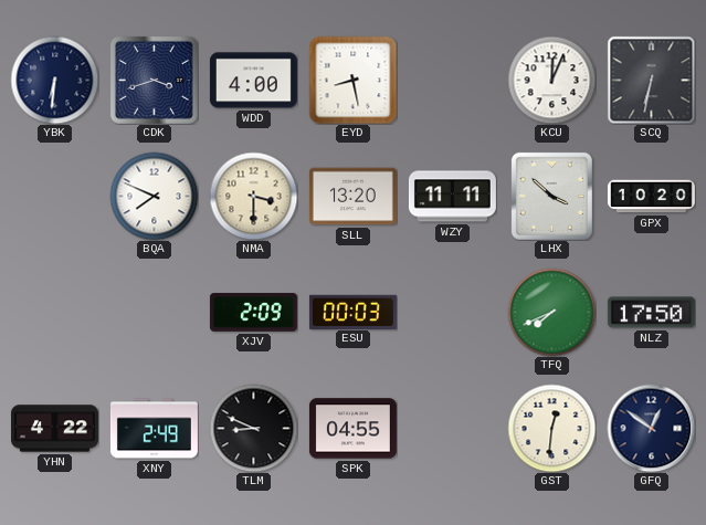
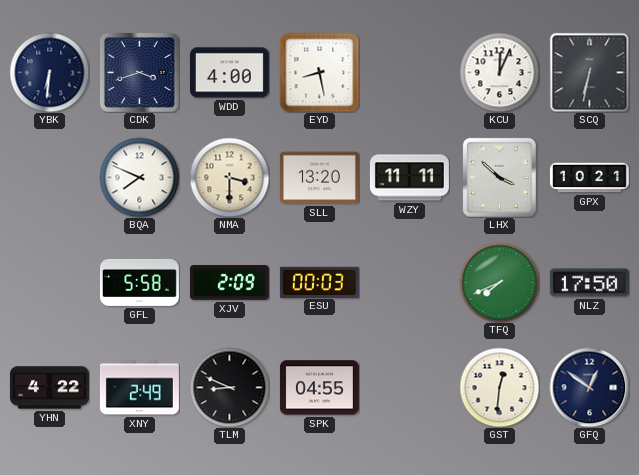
GPX: 10:20 -> 10:21 (589, 178)
GFL: none -> 5:58 (139, 282)
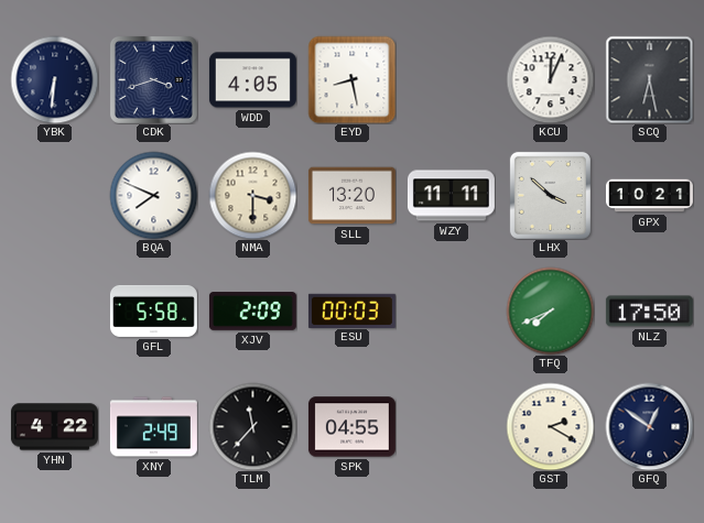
WDD: 4:00 -> 4:05 (252, 80)
SCQ: 6:32 -> 6:28 (649, 79)
TLM: 8:49 -> 11:37 (252, 426)
GST: 12:31 -> 2:20 (550, 426)
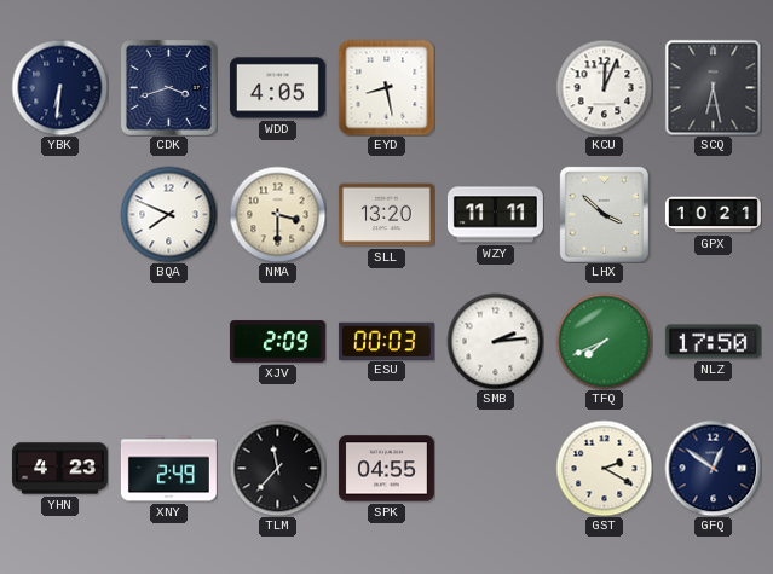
GFL: 5:58 -> none (153, 310)
SMB: none -> 2:14 (495, 341)
YHN: 4:22 -> 4:23 (59, 469)
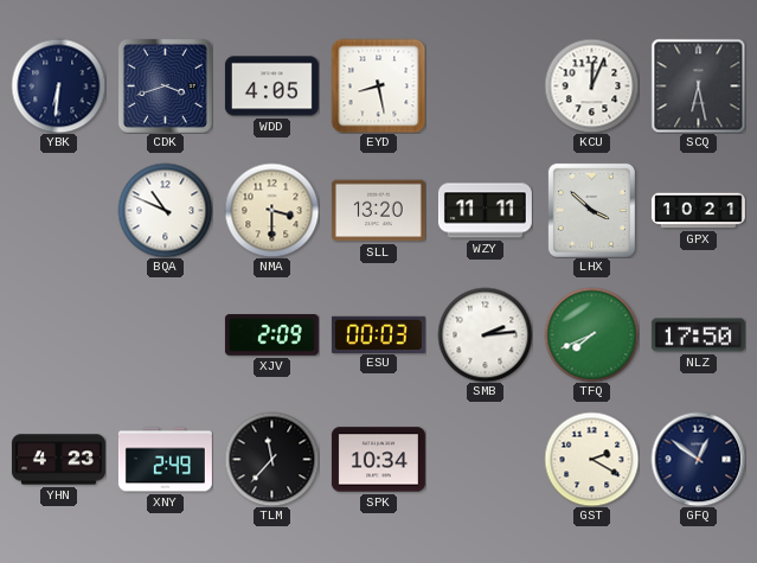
BQA: 7:49 -> 10:49 (165, 210)
SPK: 04:55 -> 10:34 (378, 460)
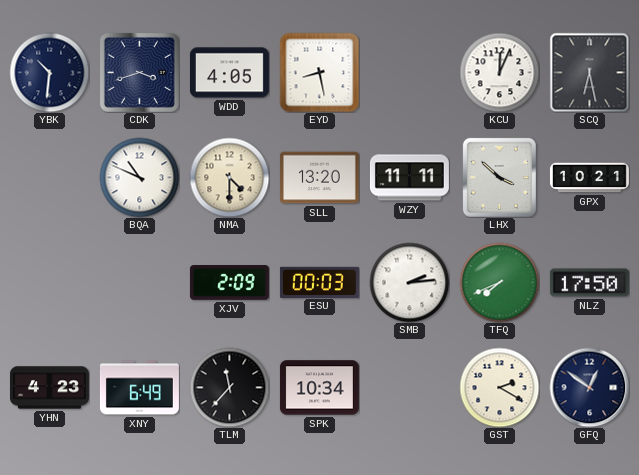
YBK: 6:31 -> 10:31 (49, 72)
NMA: 3:30 -> 4:30 (229, 177)
XNY: 2:49 -> 6:49 (139, 388)
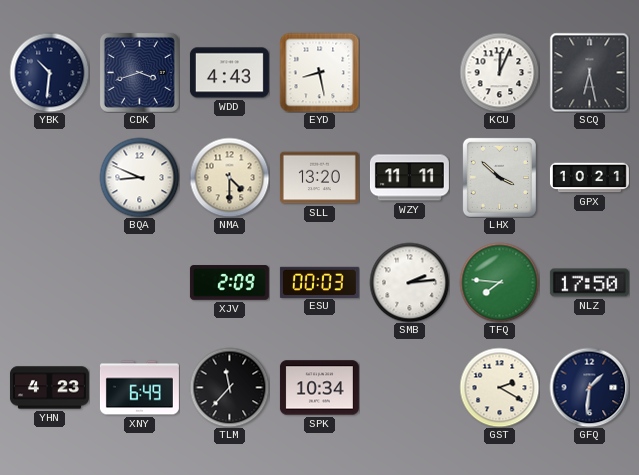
WDD: 4:05 -> 4:43 (229, 73)
BQA: 10:49 -> 8:49 (139, 177)
TFQ: 7:41 -> 7:46 (499, 282)
GFQ: 12:51 -> 1:31 (589, 387)
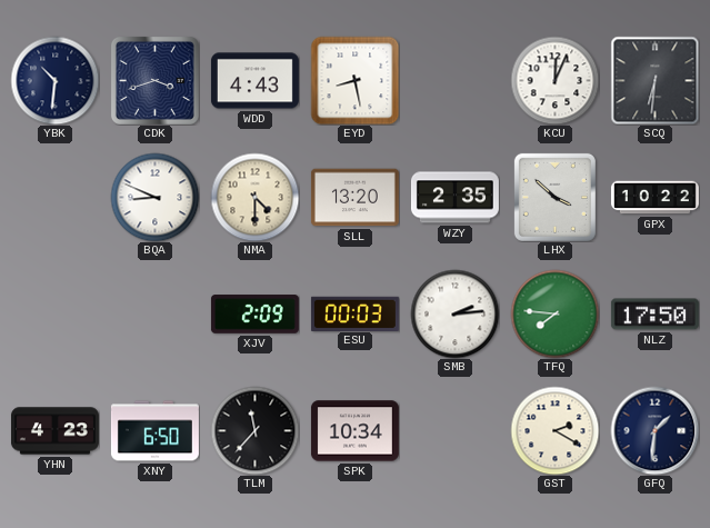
SCQ: 6:28 -> 6:31 (654, 80)
WZY: 11:11 -> 2:35 (454, 198)
GPX: 10:21 -> 10:22 (654, 198)
XNY: 6:49 -> 6:50 (154, 431)
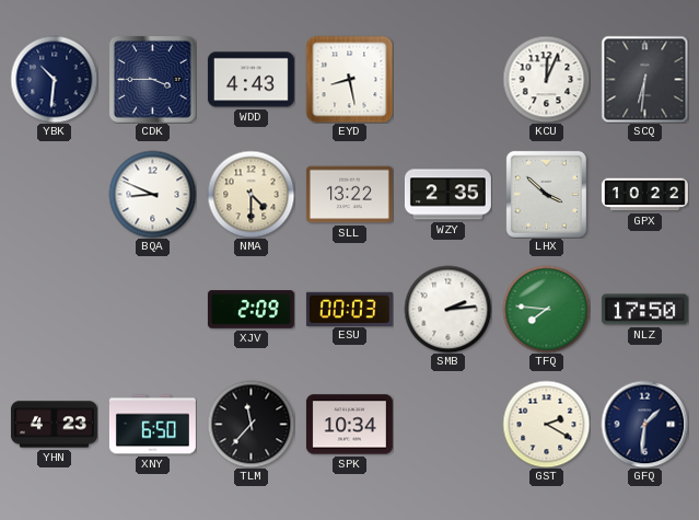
CDK: 3:42 -> 3:45 (152, 79)
SLL: 13:20 -> 13:22 (349, 195)
